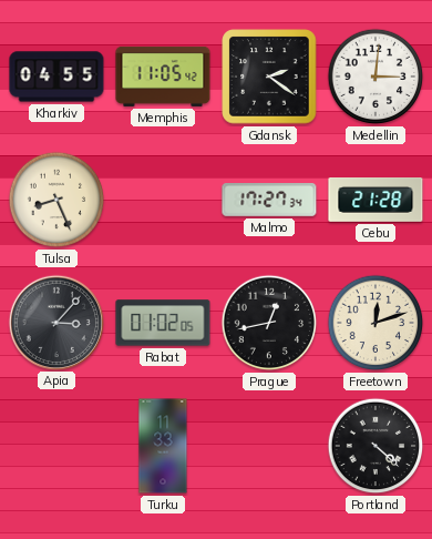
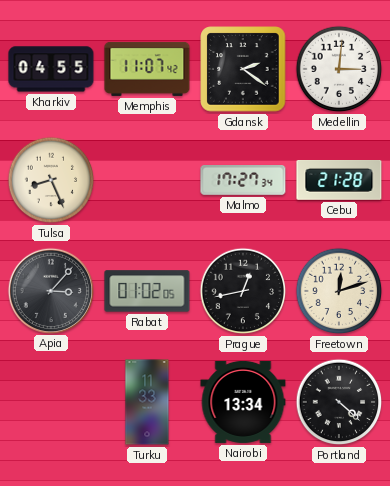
Memphis: 11:05 -> 11:07 (147, 69)
Nairobi: none -> 13:34 (243, 402)
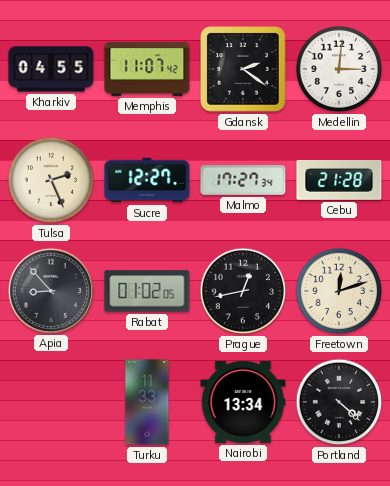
Tulsa: 8:26 -> 2:26 (51, 180)
Sucre: none -> 12:27 (147, 180)
Apia: 3:07 -> 8:53 (50, 290)
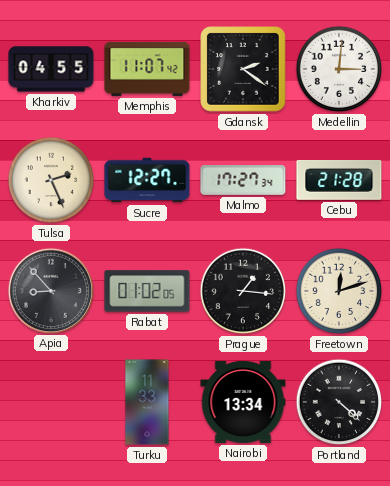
Prague: 12:43 -> 1:16 (243, 291)
